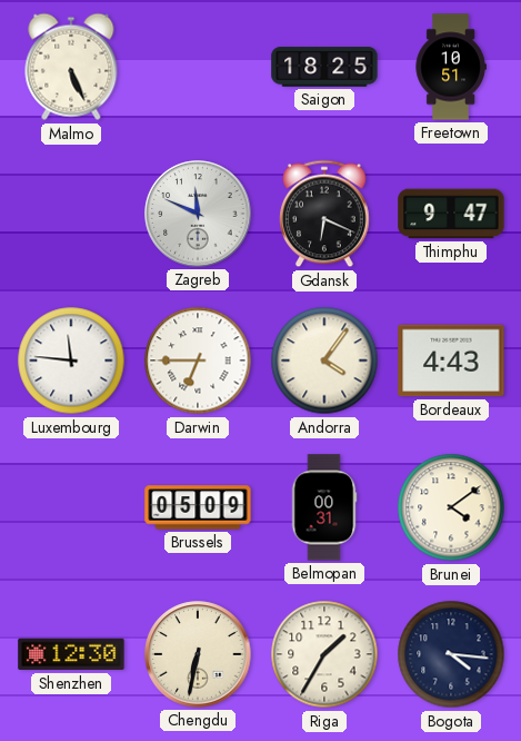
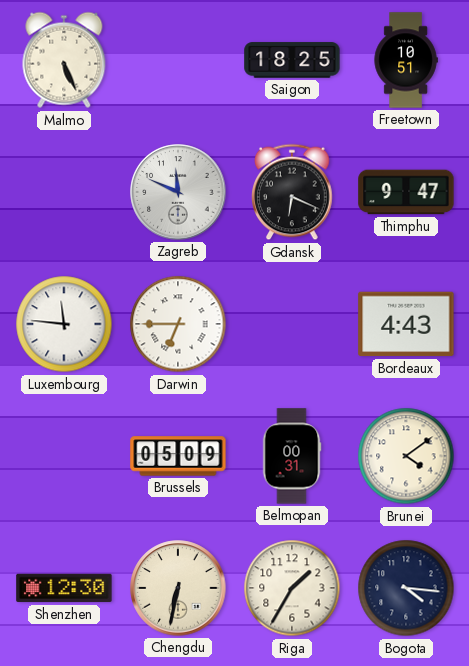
Andorra: 4:06 -> none (324, 360)
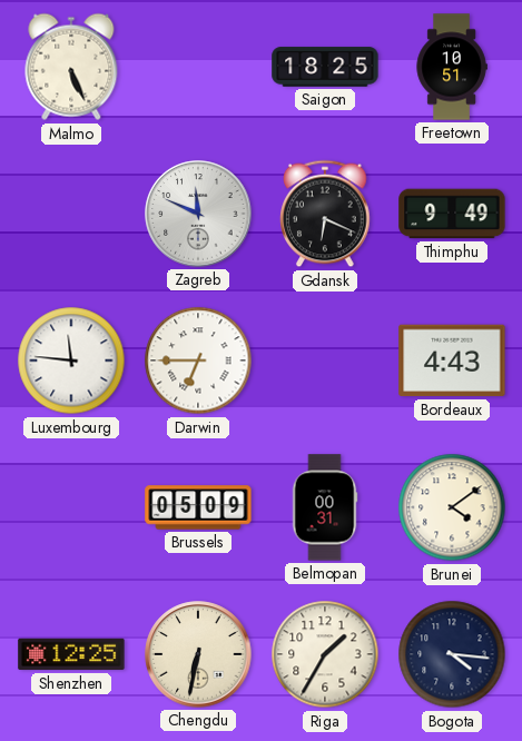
Thimphu: 9:47 -> 9:49 (452, 214)
Shenzhen: 12:30 -> 12:25 (71, 654)
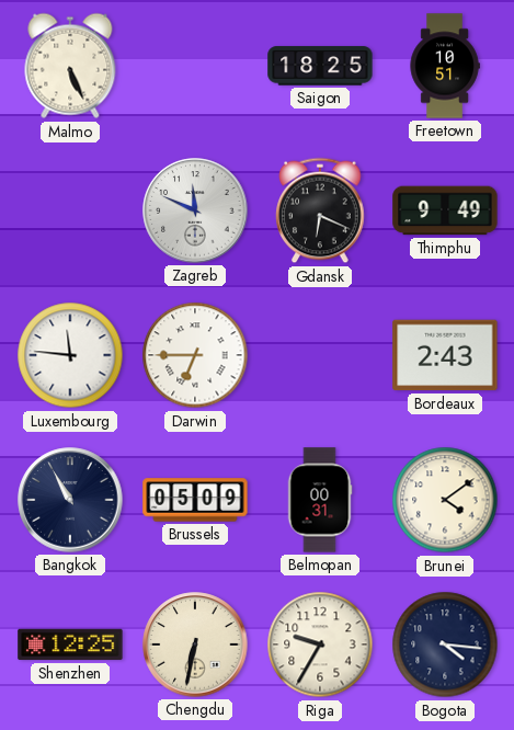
Bordeaux: 4:43 -> 2:43 (445, 355)
Bangkok: none -> 10:55 (70, 500)
Riga: 1:35 -> 9:35 (320, 645)
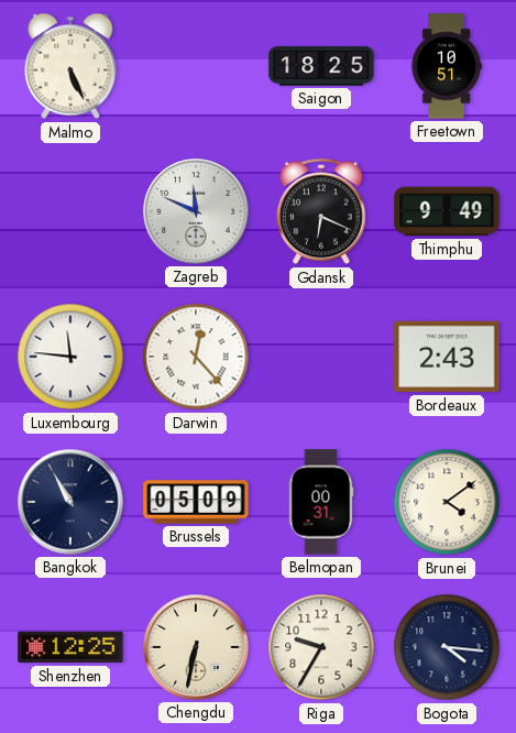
Darwin: 6:45 -> 12:23 (196, 357)
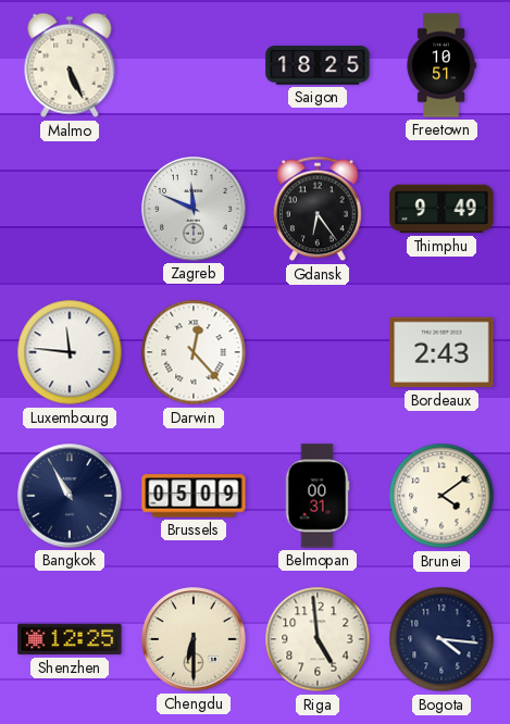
Gdansk: 6:19 -> 6:24 (318, 209)
Chengdu: 6:32 -> 6:30 (194, 639)
Riga: 9:35 -> 4:59 (318, 639)
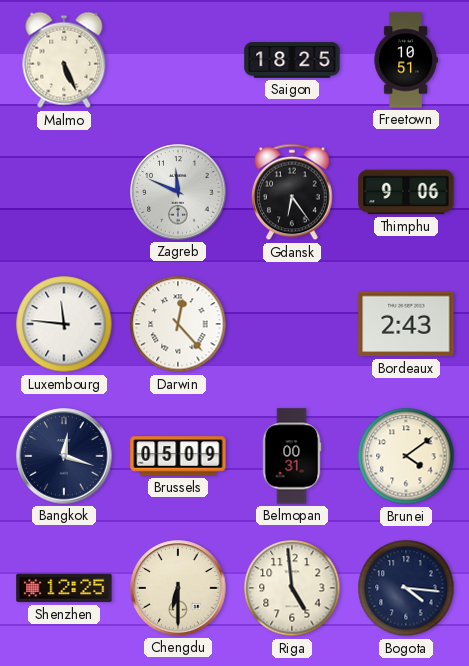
Thimphu: 9:49 -> 9:06 (406, 192)
Bangkok: 10:55 -> 12:18 (64, 456)
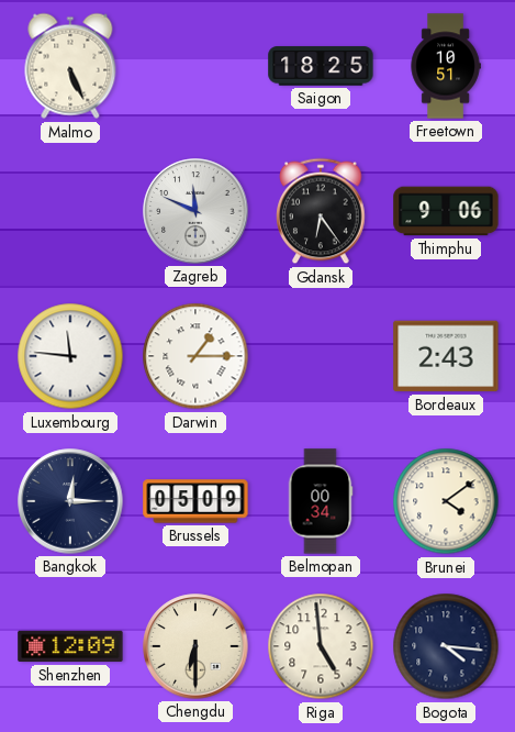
Darwin: 12:23 -> 1:15 (195, 356)
Bangkok: 12:18 -> 12:15 (70, 501)
Belmopan: 00:31 -> 00:34 (321, 501)
Shenzhen: 12:25 -> 12:09 (70, 646)
